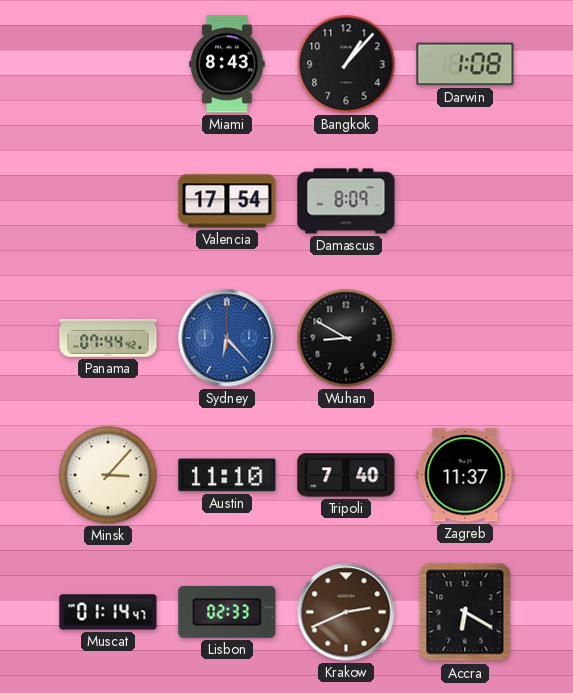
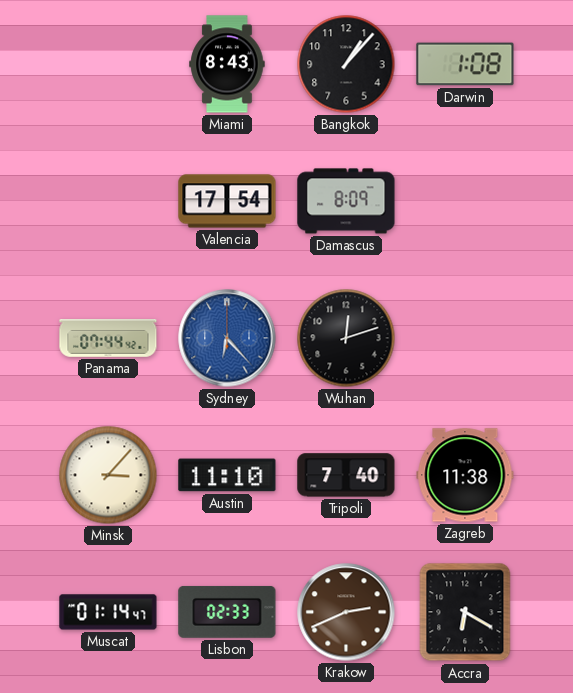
Wuhan: 8:50 -> 12:12 (346, 338)
Zagreb: 11:37 -> 11:38 (465, 475)
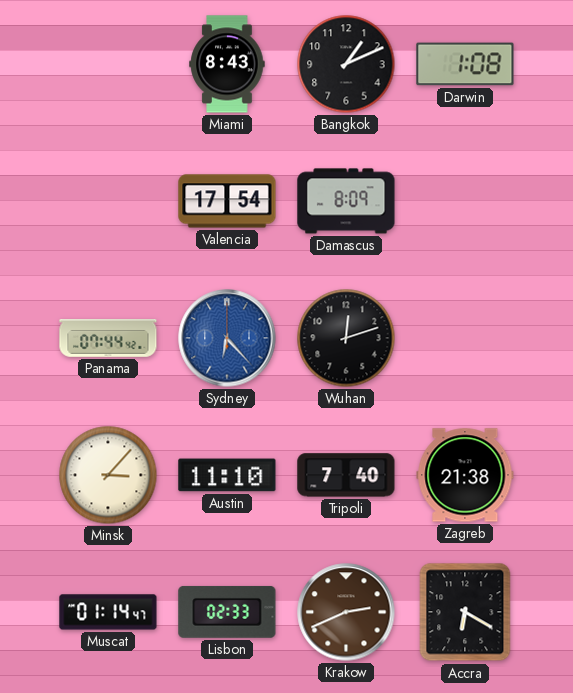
Bangkok: 1:07 -> 1:11 (346, 64)
Zagreb: 11:38 -> 21:38 (465, 475)
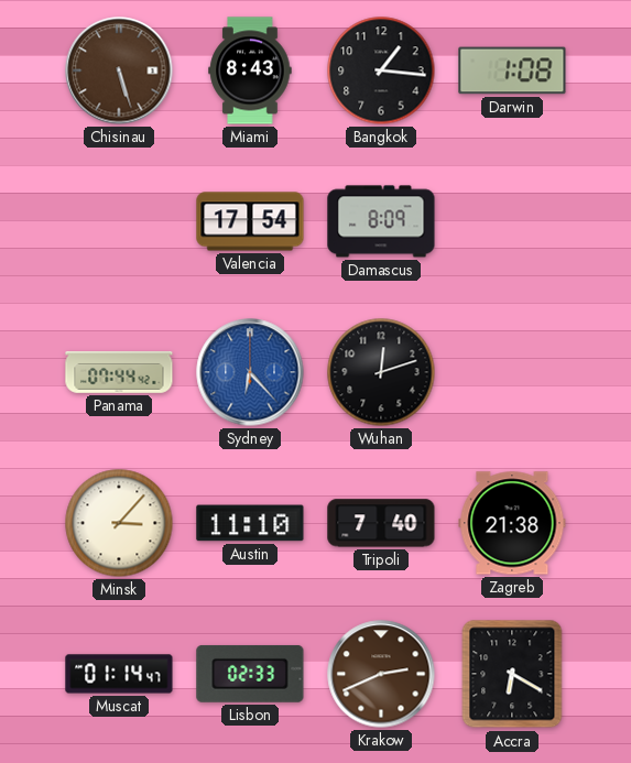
Chisinau: none -> 5:27 (119, 70)
Bangkok: 1:11 -> 1:16 (381, 70)
